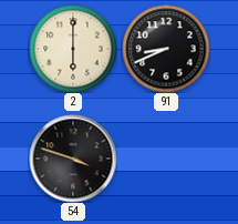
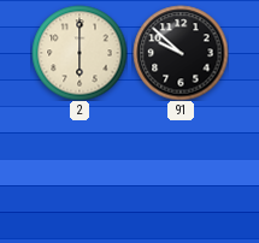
91: 8:41 -> 9:52 (181, 53)
54: 3:48 -> none (73, 159)
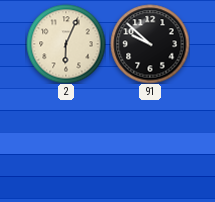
2: 6:00 -> 6:04 (66, 44)
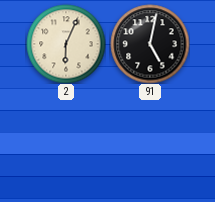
91: 9:52 -> 5:02 (150, 44)
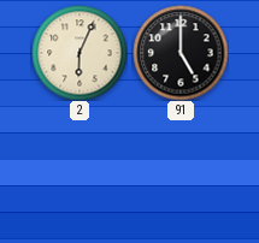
91: 5:02 -> 5:00 (181, 53)
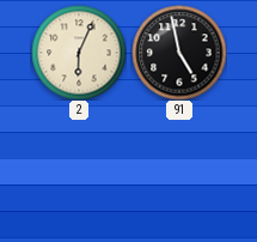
91: 5:00 -> 4:58 (179, 53)
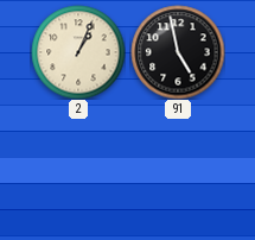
2: 6:04 -> 1:04 (78, 52)
